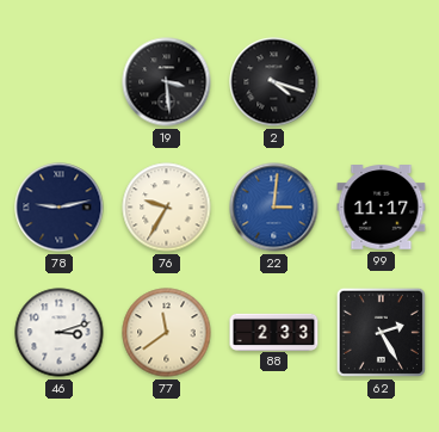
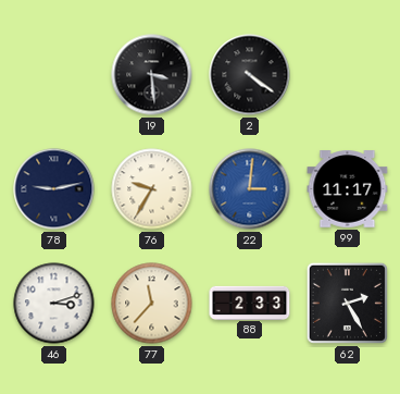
2: 4:18 -> 4:21 (250, 75)
77: 11:39 -> 11:37 (152, 304)
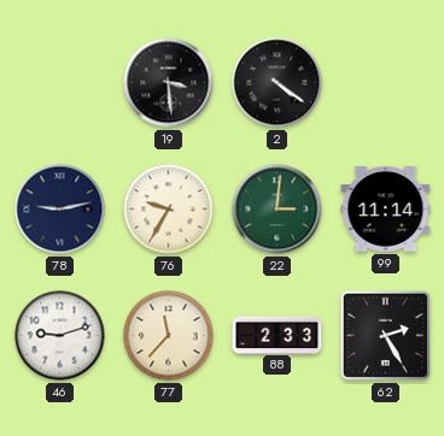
22 dial: blue -> green (277, 210)
99: 11:17 -> 11:14 (386, 210)
46: 3:12 -> 9:12 (60, 336)
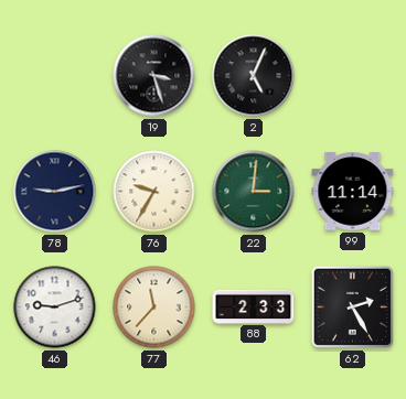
19: 3:29 -> 3:27 (154, 76)
2: 4:21 -> 5:04 (254, 76)
